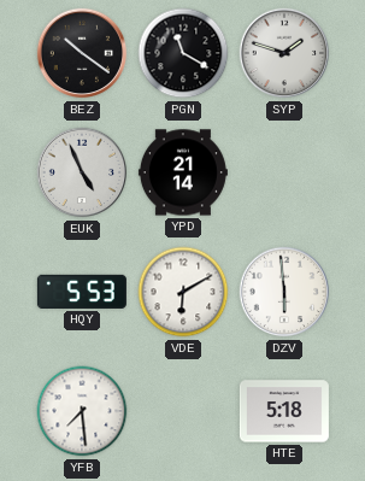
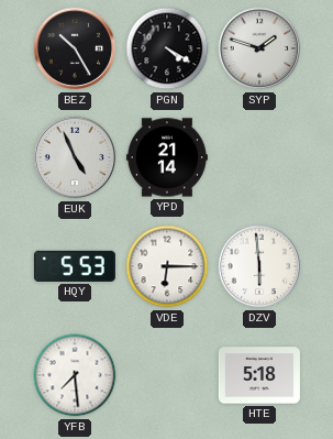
BEZ: 10:21 -> 10:25 (75, 48)
PGN: 11:20 -> 4:20 (167, 48)
VDE: 6:10 -> 6:15 (167, 266)
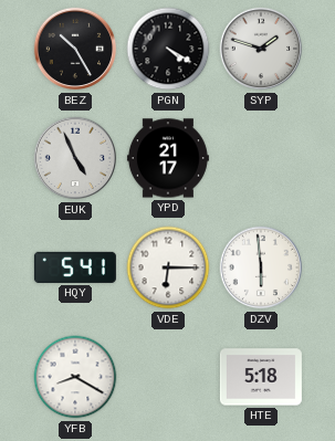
YPD: 21:14 -> 21:17 (168, 158)
HQY: 5:53 -> 5:41 (75, 267)
YFB: 7:29 -> 8:20 (75, 377)
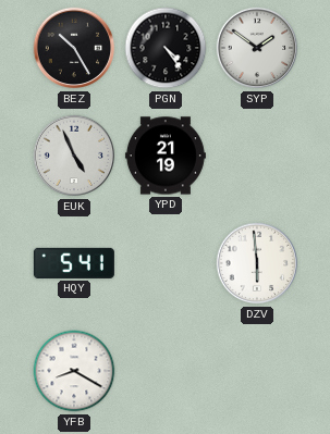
PGN: 4:20 -> 4:24 (166, 48)
SYP: 1:48 -> 1:51 (257, 48)
YPD: 21:17 -> 21:19 (166, 156)
VDE: 6:15 -> none (168, 267)
HTE: 5:18 -> none (261, 377)
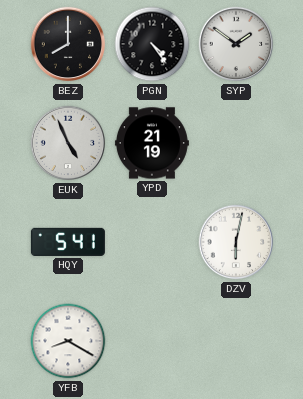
BEZ: 10:25 -> 8:00 (68, 44)
DZV: 5:59 -> 6:02 (236, 242)
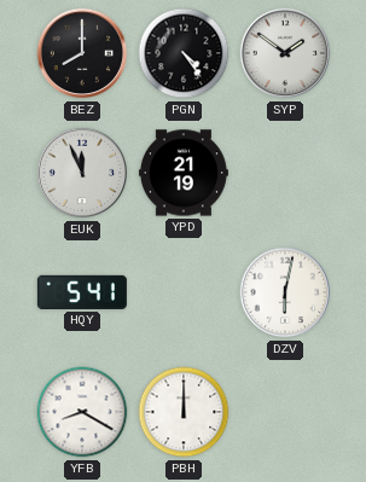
EUK: 4:56 -> 11:56 (82, 173)
PBH: none -> 12:00 (184, 412)
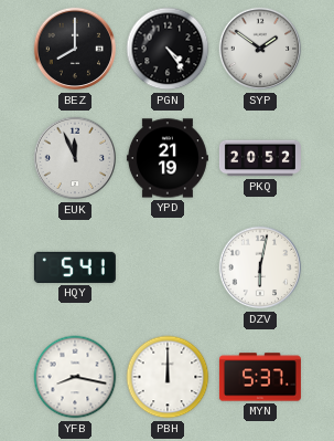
PKQ: none -> 20:52 (260, 158)
YFB: 8:20 -> 8:17 (75, 377)
MYN: none -> 5:37 (260, 377)
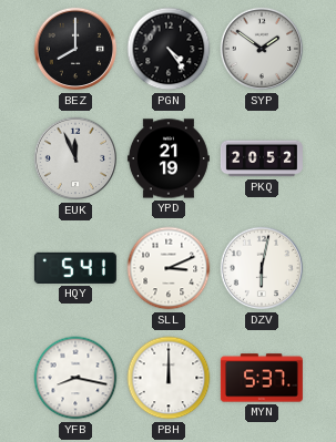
SLL: none -> 3:11 (169, 268)
